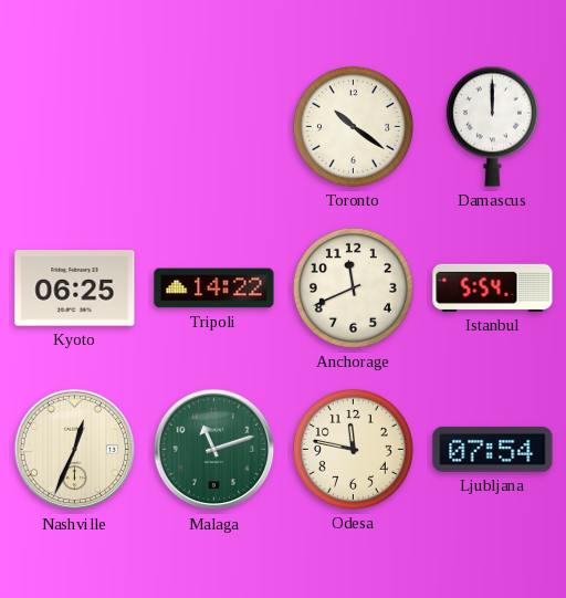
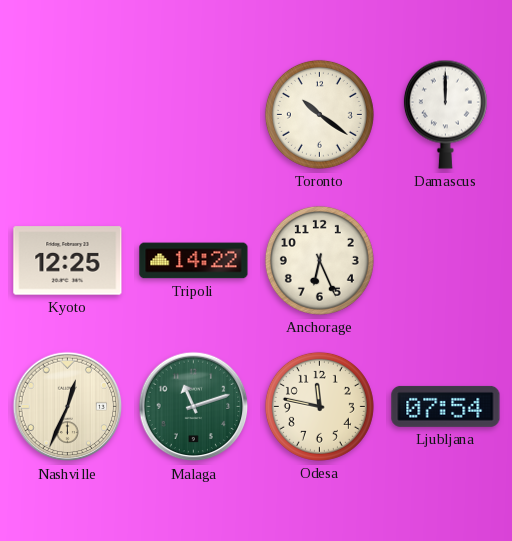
Kyoto: 06:25 -> 12:25 (68, 261)
Anchorage: 11:41 -> 6:26 (319, 260)
Istanbul: 5:54 -> none (493, 287)
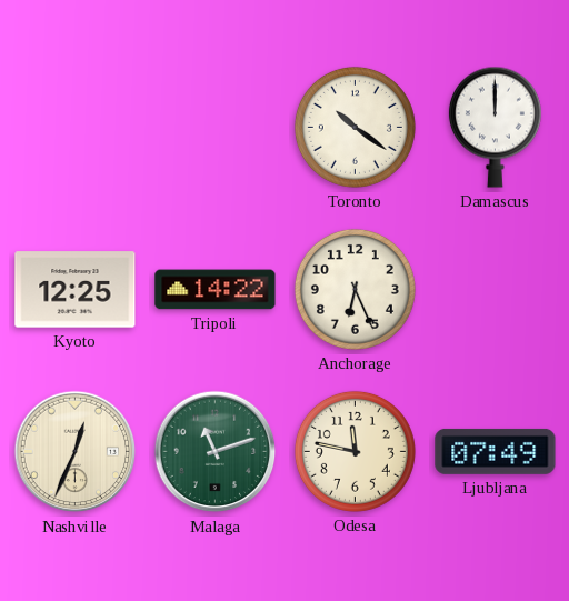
Ljubljana: 07:54 -> 07:49 (496, 451)
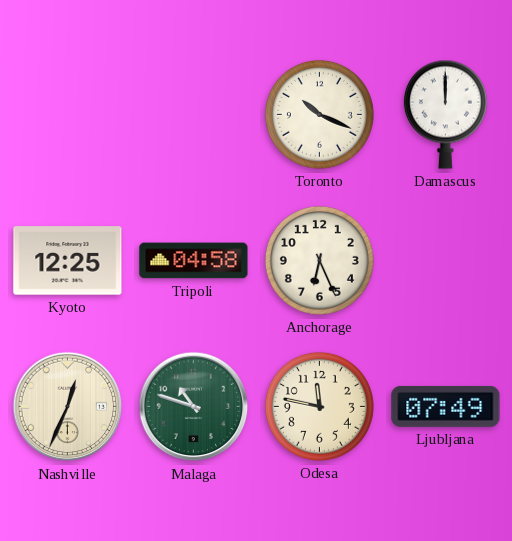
Toronto: 10:21 -> 10:19 (319, 114)
Tripoli: 14:22 -> 04:58 (194, 261)
Malaga: 11:12 -> 10:48 (194, 407)
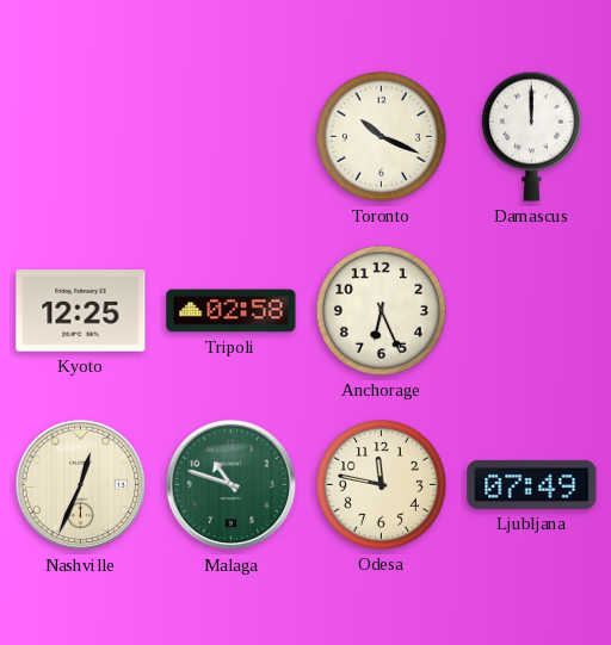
Tripoli: 04:58 -> 02:58 (232, 311)
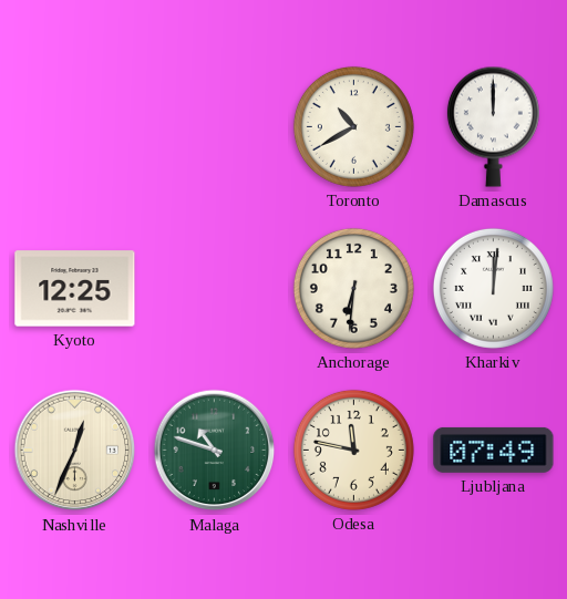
Toronto: 10:19 -> 10:40 (353, 126)
Tripoli: 02:58 -> none (232, 311)
Anchorage: 6:26 -> 6:31 (353, 288)
Kharkiv: none -> 12:01 (493, 288)
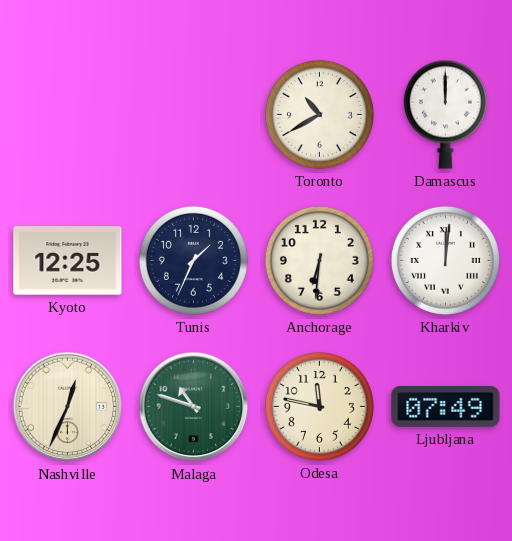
Tunis: none -> 1:34 (193, 260)
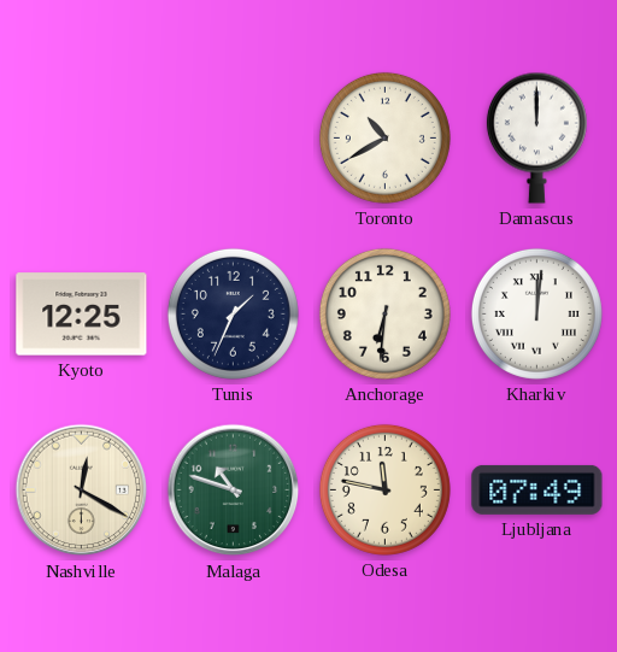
Nashville: 12:34 -> 12:20 (82, 491)
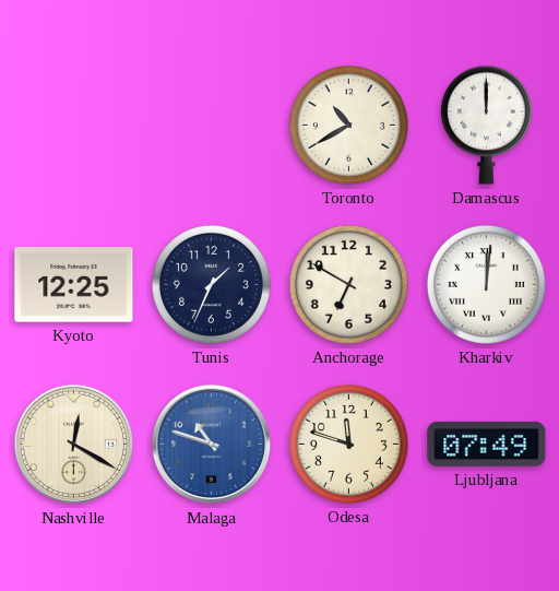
Anchorage: 6:31 -> 6:50 (348, 284)
Malaga dial: green -> blue (212, 445)
Odesa: 11:47 -> 11:48 (348, 444)
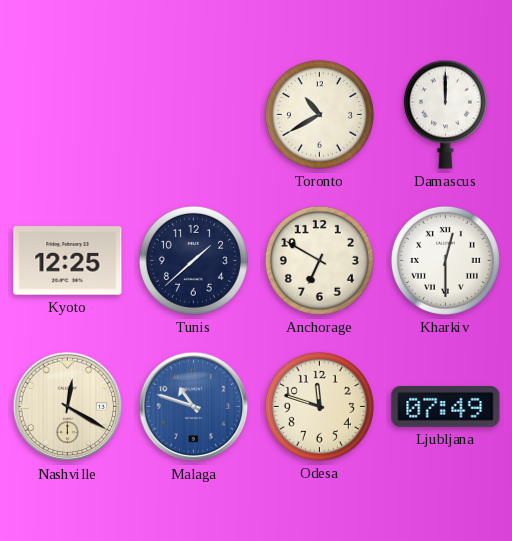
Tunis: 1:34 -> 1:38 (193, 260)
Kharkiv: 12:01 -> 12:30 (445, 260)
